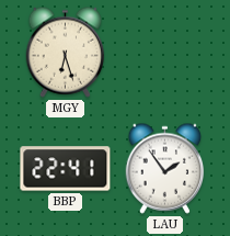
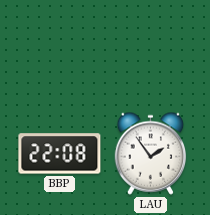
MGY: 6:27 -> none (66, 52)
BBP: 22:41 -> 22:08 (60, 154)
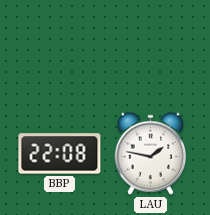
LAU: 1:54 -> 1:47 (151, 153)
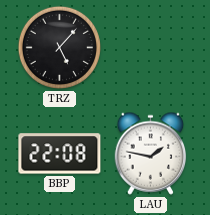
TRZ: none -> 5:07 (59, 47)
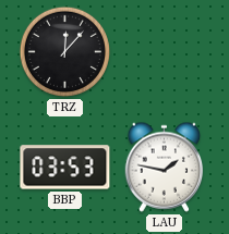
TRZ: 5:07 -> 12:07 (64, 51)
BBP: 22:08 -> 03:53 (65, 168)
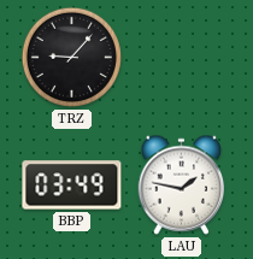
TRZ: 12:07 -> 9:07 (71, 57)
BBP: 03:53 -> 03:49 (72, 186)
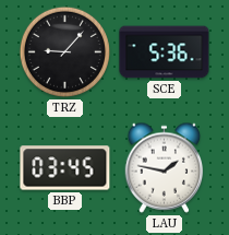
SCE: none -> 5:36 (165, 52)
BBP: 03:49 -> 03:45 (65, 168)
